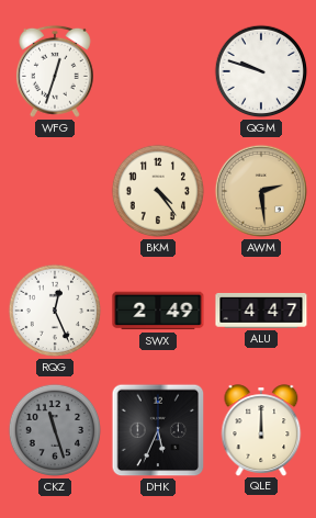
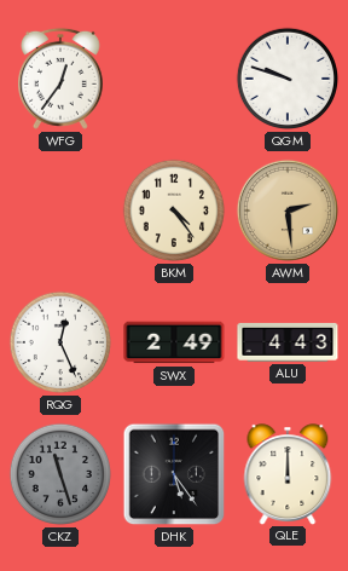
WFG: 12:33 -> 12:36 (60, 79)
ALU: 4:47 -> 4:43 (288, 342)
DHK: 5:34 -> 5:24 (174, 474)
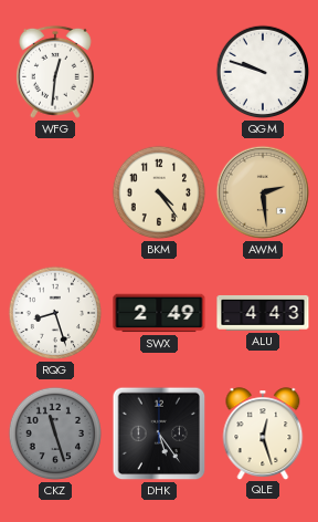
WFG: 12:36 -> 12:31 (55, 72)
RQG: 12:26 -> 8:27 (55, 313)
QLE: 12:00 -> 12:27 (263, 434)
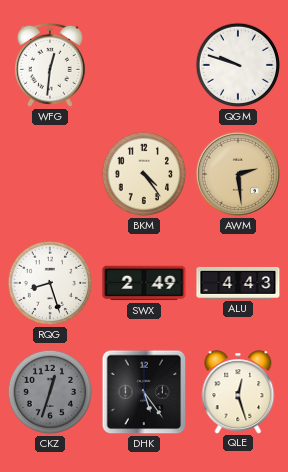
CKZ: 11:27 -> 12:33 (50, 392)
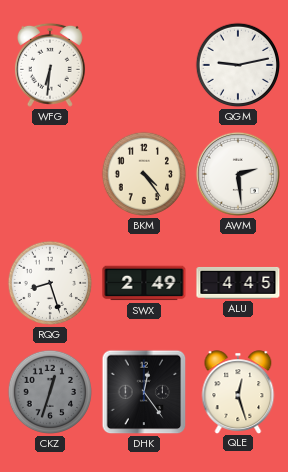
WFG: 12:31 -> 6:31 (50, 65)
QGM: 9:48 -> 9:13 (238, 65)
AWM dial: champagne -> white (238, 174)
ALU: 4:43 -> 4:45 (238, 283)
DHK: 5:24 -> 12:24 (144, 392)
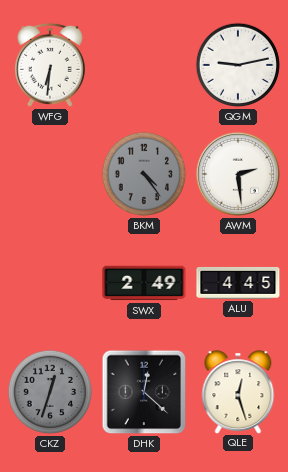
BKM dial: cream -> grey (144, 174)
RQG: 8:27 -> none (50, 283)
DHK: 12:24 -> 12:22 (144, 392)
